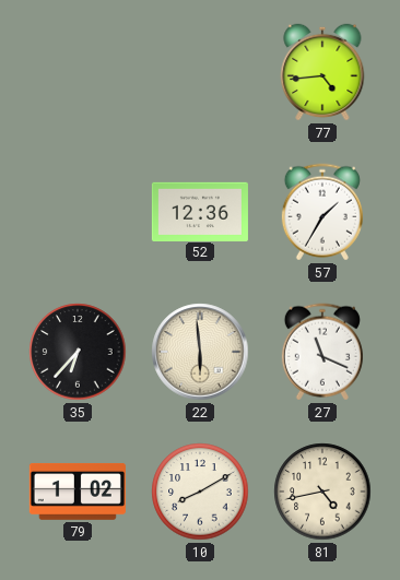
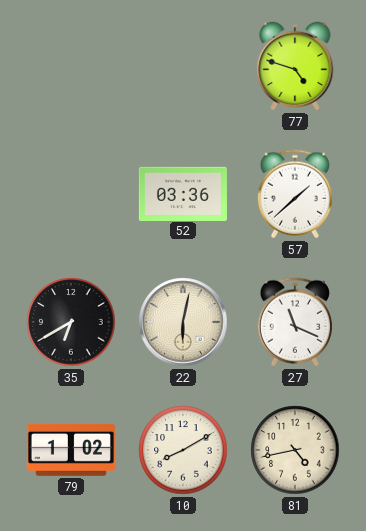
77: 4:44 -> 4:48 (295, 66)
52: 12:36 -> 03:36 (183, 193)
57: 1:35 -> 1:38 (295, 194)
35: 6:37 -> 6:40 (71, 322)
22: 5:59 -> 6:02 (183, 322)
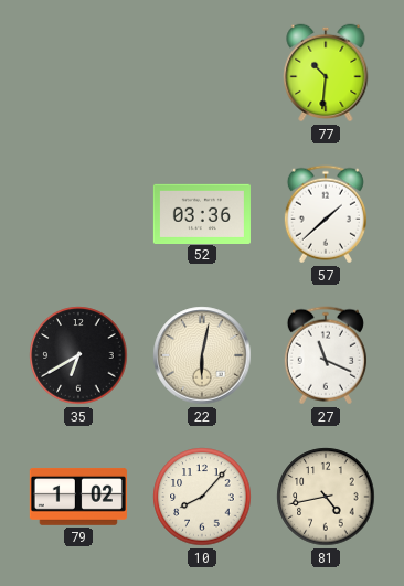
77: 4:48 -> 10:31 (326, 73)
10: 8:10 -> 8:07 (202, 497)
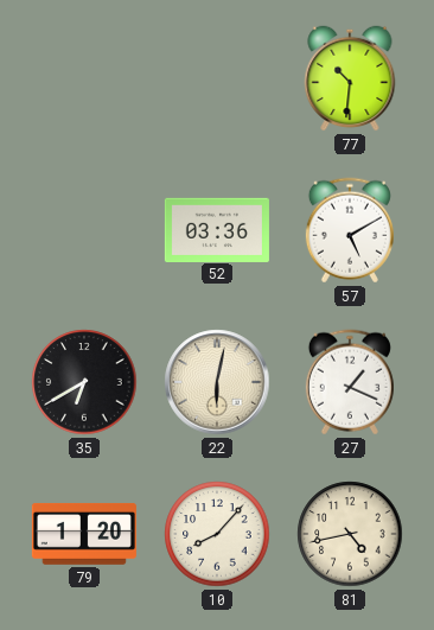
57: 1:38 -> 5:10 (350, 230)
27: 11:19 -> 1:19 (350, 382)
79: 1:02 -> 1:20 (84, 534)
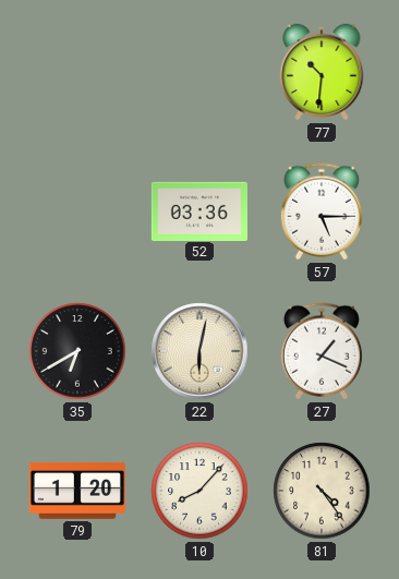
57: 5:10 -> 5:15 (322, 212)
81: 4:43 -> 4:24 (322, 491)
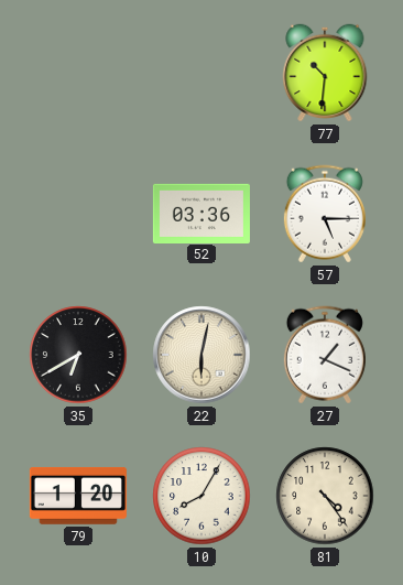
10: 8:07 -> 8:05 (201, 496)
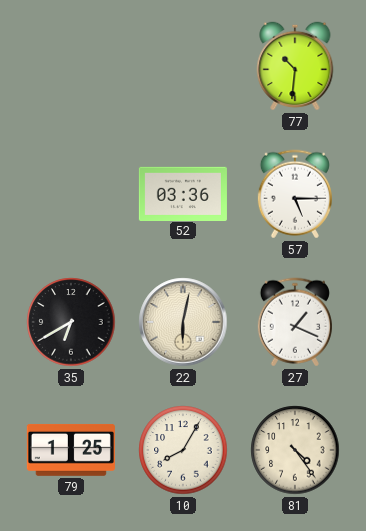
79: 1:20 -> 1:25 (71, 450)
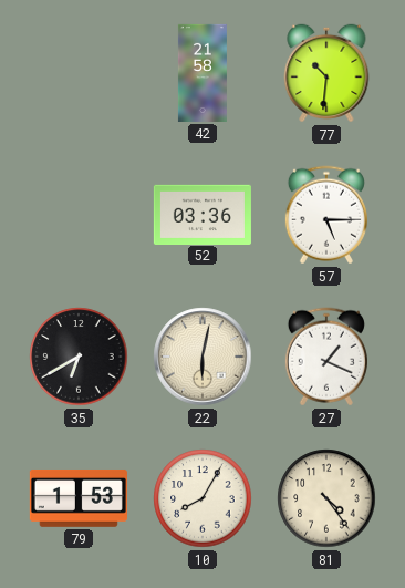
42: none -> 21:58 (202, 73)
79: 1:25 -> 1:53 (79, 498)
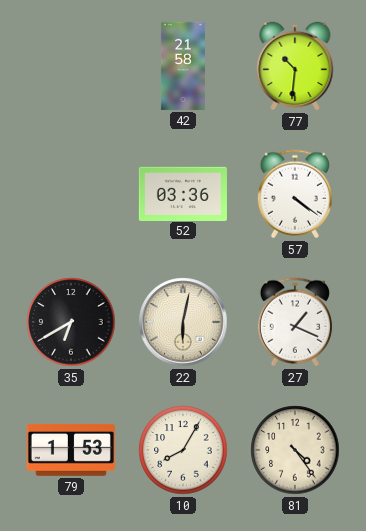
57: 5:15 -> 4:21 (295, 194)
